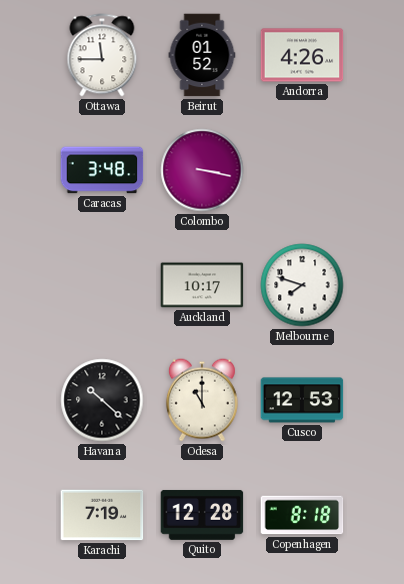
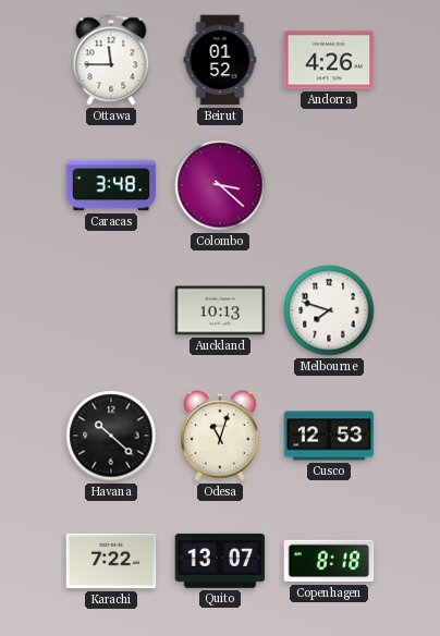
Colombo: 3:17 -> 3:22 (220, 185)
Auckland: 10:17 -> 10:13 (220, 310)
Odesa: 11:00 -> 11:03 (220, 436)
Karachi: 7:19 -> 7:22 (111, 561)
Quito: 12:28 -> 13:07 (220, 561)
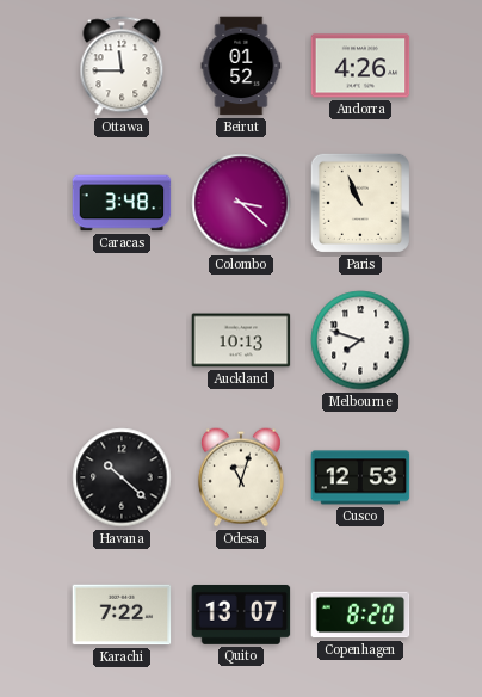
Paris: none -> 10:56 (360, 203)
Copenhagen: 8:18 -> 8:20 (360, 615)
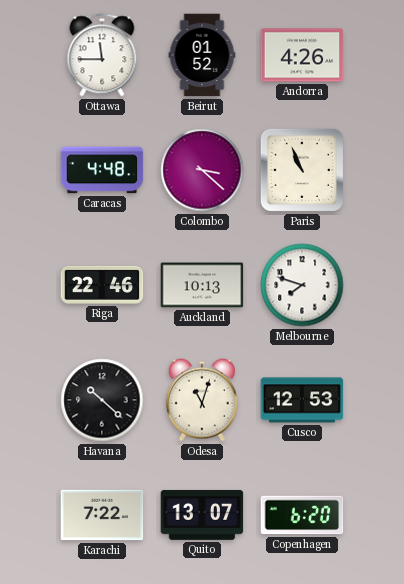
Caracas: 3:48 -> 4:48 (102, 170)
Riga: none -> 22:46 (102, 285)
Copenhagen: 8:20 -> 6:20 (302, 515)
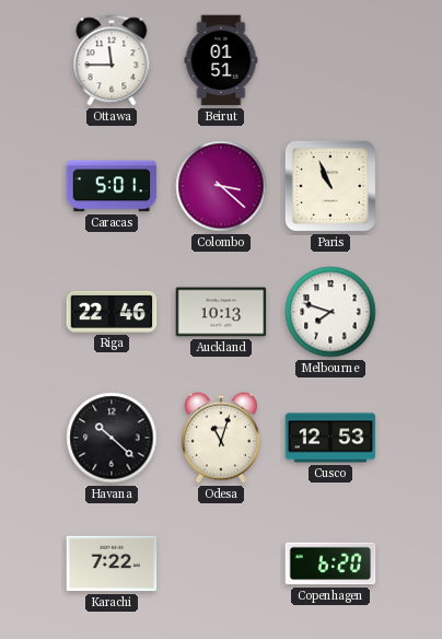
Beirut: 01:52 -> 01:51 (221, 60)
Andorra: 4:26 -> none (302, 55)
Caracas: 4:48 -> 5:01 (112, 186)
Quito: 13:07 -> none (202, 515)
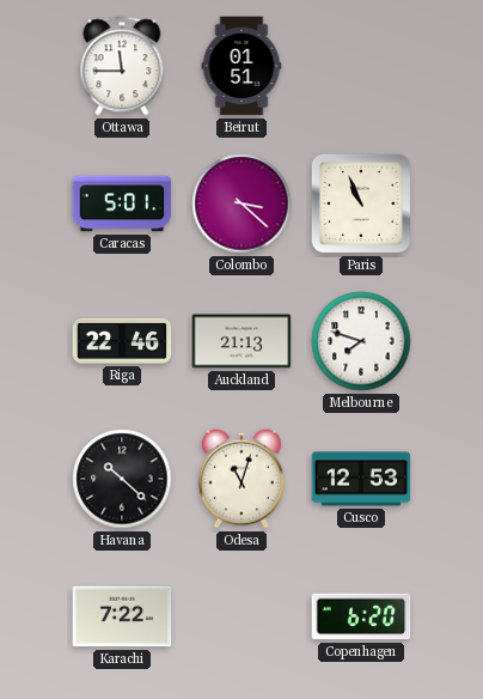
Auckland: 10:13 -> 21:13 (241, 341)
